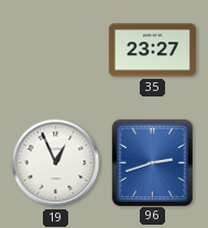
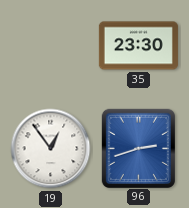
35: 23:27 -> 23:30 (138, 46)
19: 12:56 -> 12:54 (51, 149)
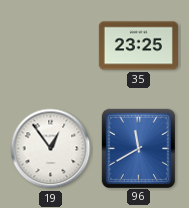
35: 23:30 -> 23:25 (138, 46)
96: 2:42 -> 11:40 (138, 148)
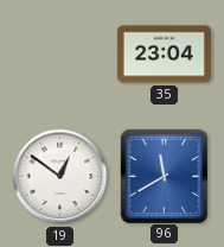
35: 23:25 -> 23:04 (164, 55)
19: 12:54 -> 12:51 (60, 177)
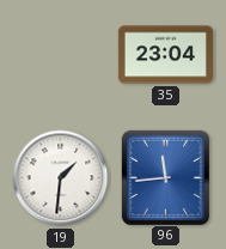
19: 12:51 -> 1:31 (61, 178)
96: 11:40 -> 11:44 (165, 177)
